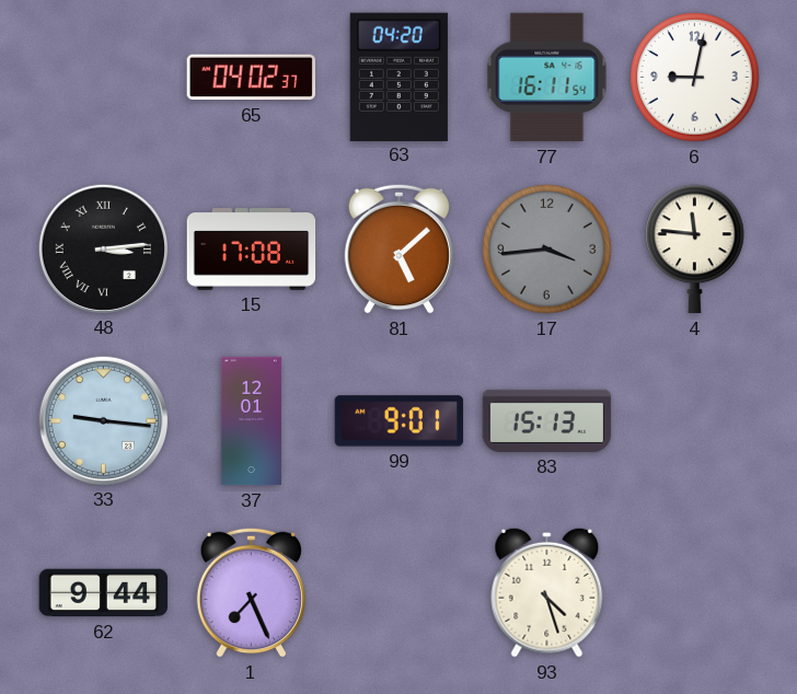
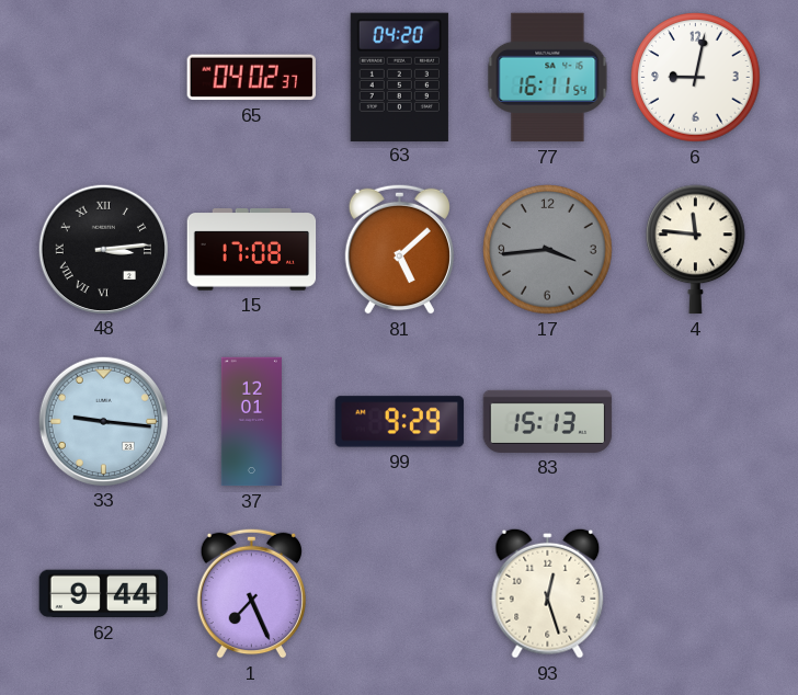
99: 9:01 -> 9:29 (400, 422)
93: 4:27 -> 12:27 (548, 593)
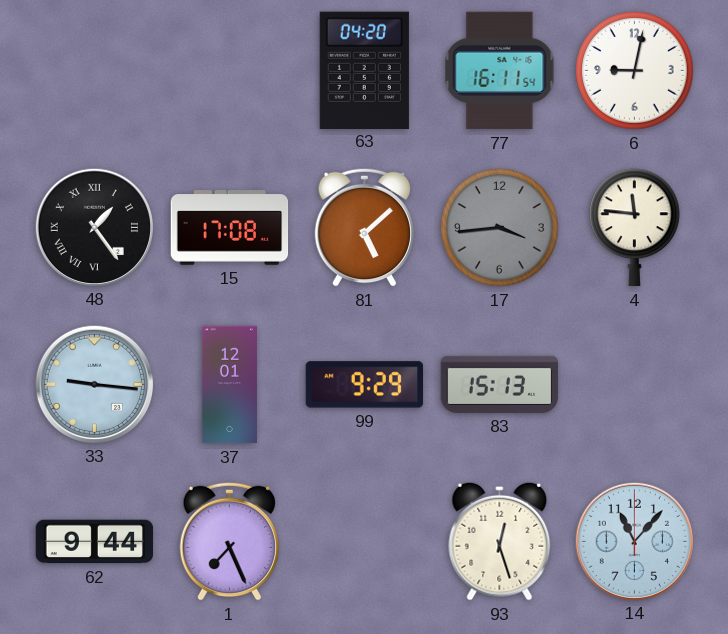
65: 04:02 -> none (251, 78)
48: 3:14 -> 1:24 (94, 227)
14: none -> 11:07 (634, 541)
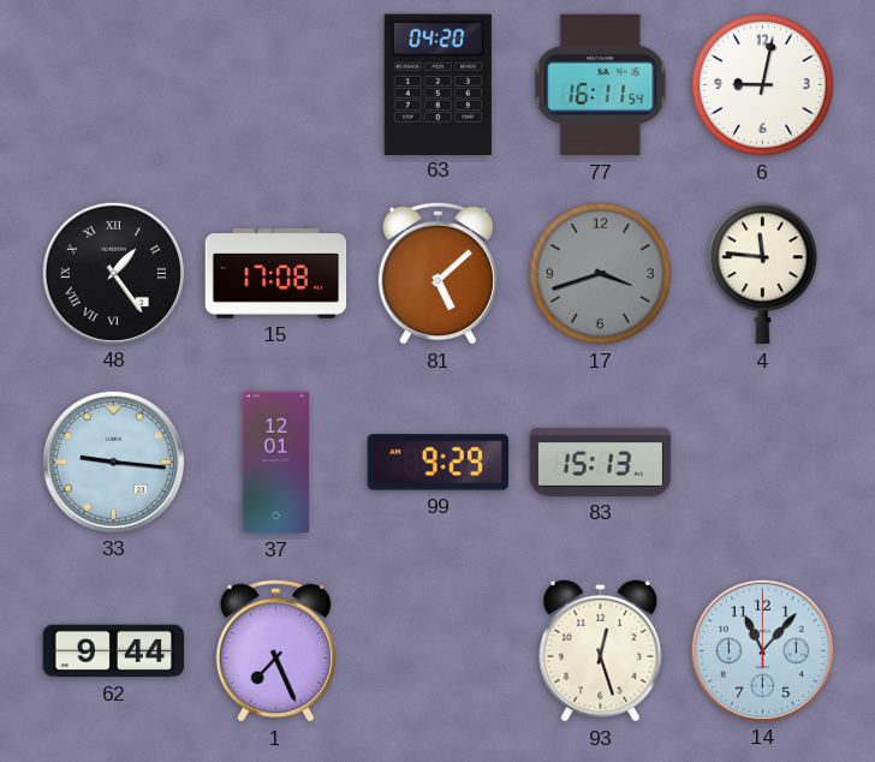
17: 3:44 -> 3:42 (601, 274)
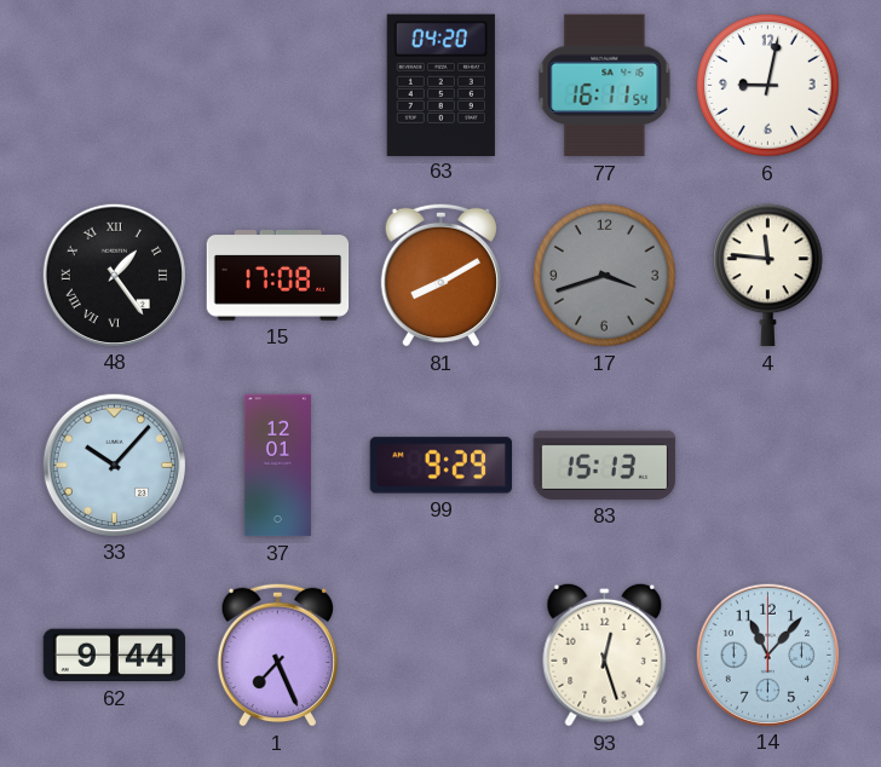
81: 5:08 -> 8:10 (440, 275)
33: 9:16 -> 10:07 (114, 465)
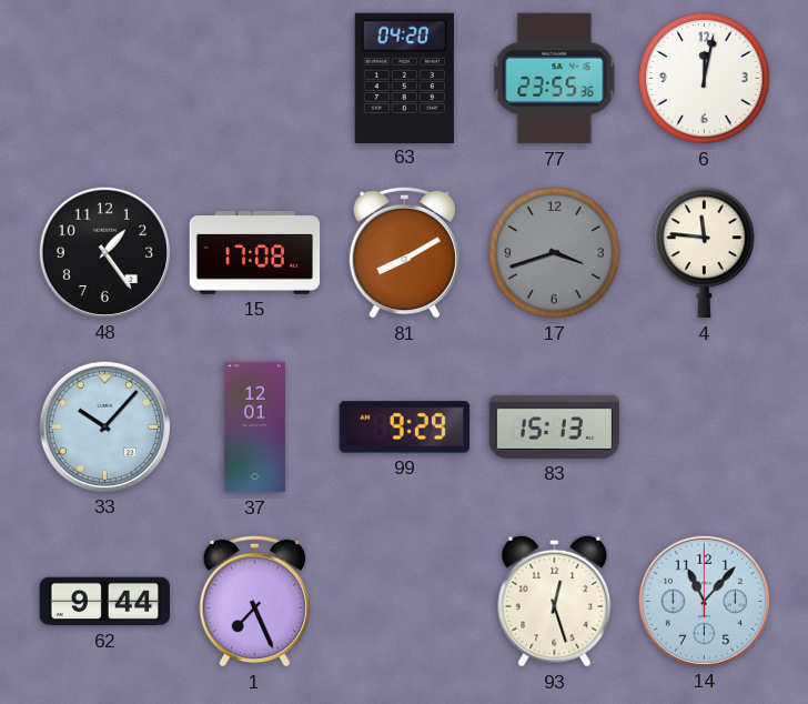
77: 16:11 -> 23:55 (555, 79)
6: 9:02 -> 12:02 (705, 79)
48 numerals: Roman -> Arabic (104, 252)
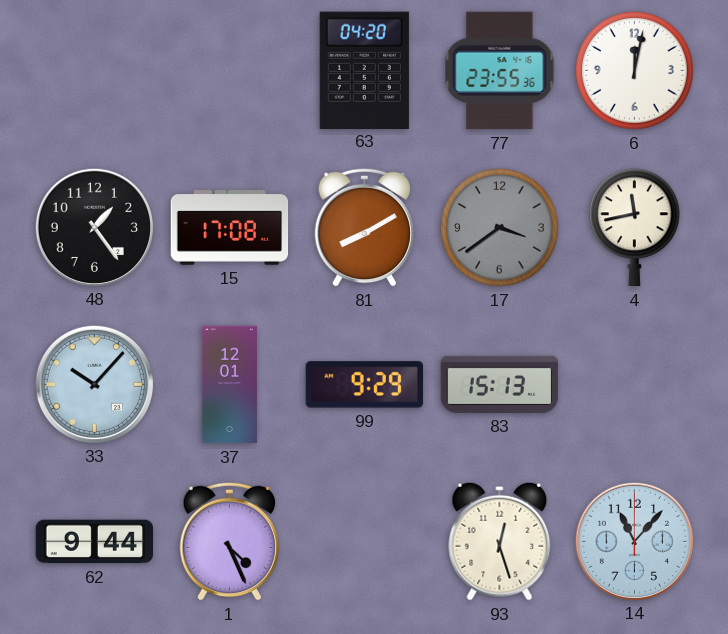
17: 3:42 -> 3:39 (500, 228)
4: 11:46 -> 11:43 (635, 228)
1: 7:26 -> 4:26 (229, 541)
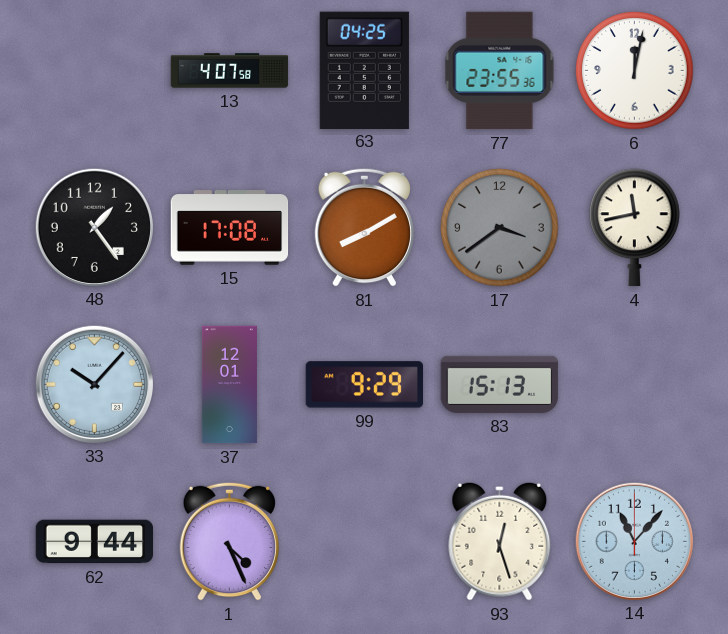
13: none -> 4:07 (230, 71)
63: 04:20 -> 04:25 (364, 70)
